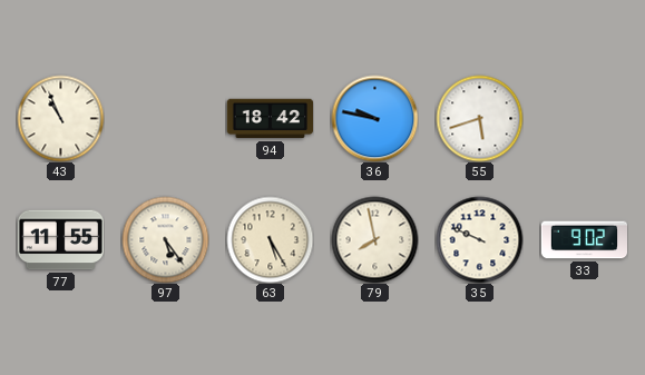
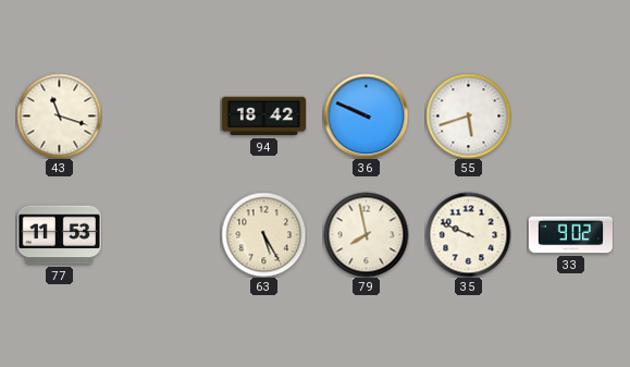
43: 10:56 -> 11:18 (59, 115)
36: 9:47 -> 9:49 (366, 115)
77: 11:55 -> 11:53 (59, 235)
97: 5:24 -> none (165, 239)
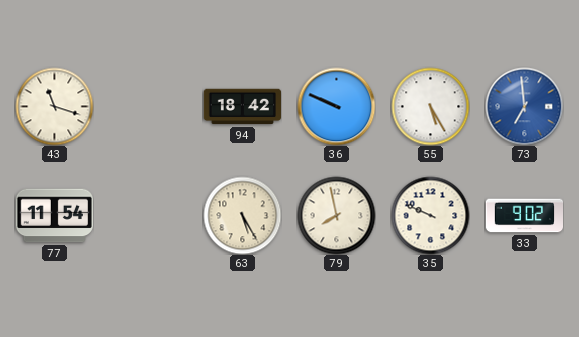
55: 5:42 -> 5:25 (430, 106)
73: none -> 6:59 (524, 106)
77: 11:53 -> 11:54 (54, 216)
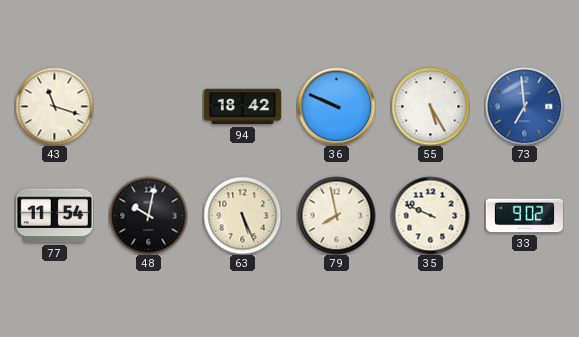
48: none -> 10:02 (148, 215)
63: 5:25 -> 5:26 (242, 215)
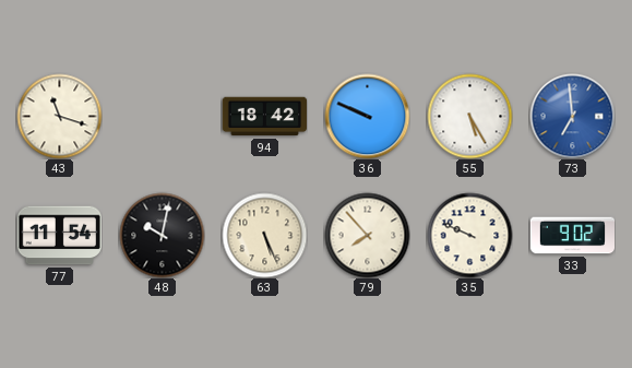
79: 7:58 -> 7:53 (367, 235)
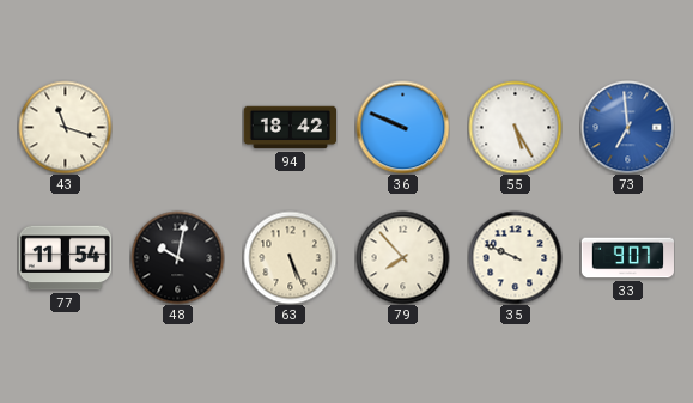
33: 9:02 -> 9:07 (627, 258)
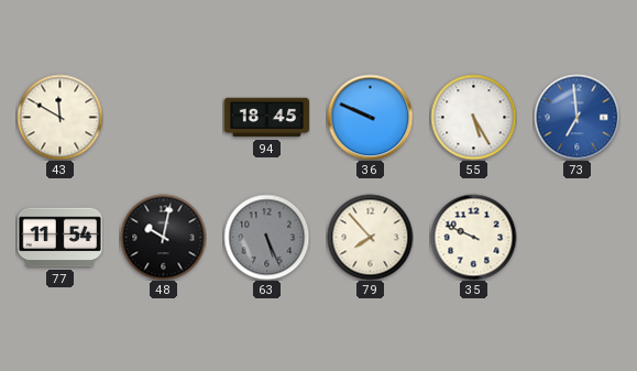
43: 11:18 -> 11:50 (59, 117)
94: 18:42 -> 18:45 (266, 118)
63 dial: cream -> grey (266, 237)
33: 9:07 -> none (627, 258)
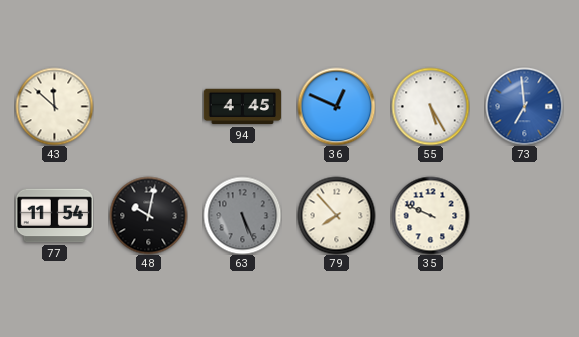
43: 11:50 -> 11:52 (54, 106)
94: 18:45 -> 4:45 (242, 107)
36: 9:49 -> 12:49 (336, 106)
